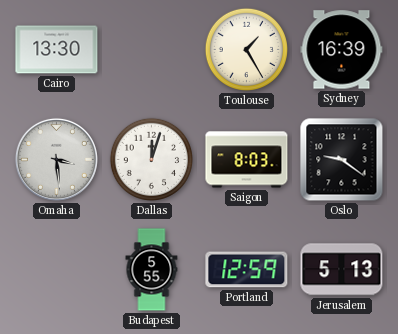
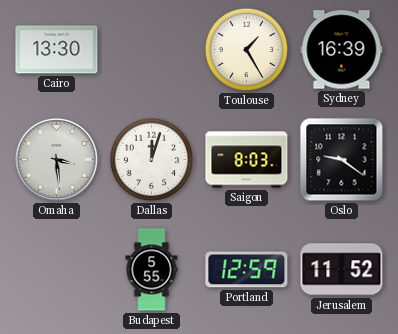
Jerusalem: 5:13 -> 11:52 (342, 270)
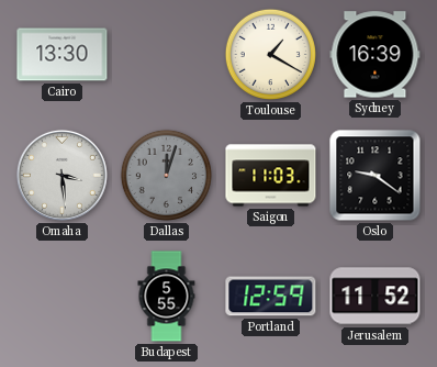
Toulouse: 1:25 -> 1:20 (270, 54)
Dallas dial: white -> grey (166, 175)
Saigon: 8:03 -> 11:03 (271, 176)
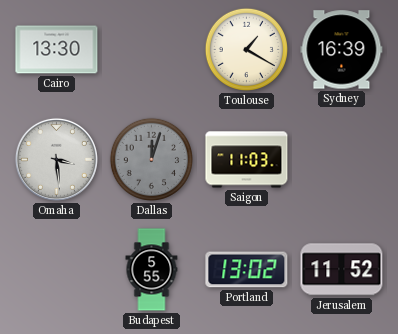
Oslo: 9:21 -> none (376, 176)
Portland: 12:59 -> 13:02 (247, 270)
